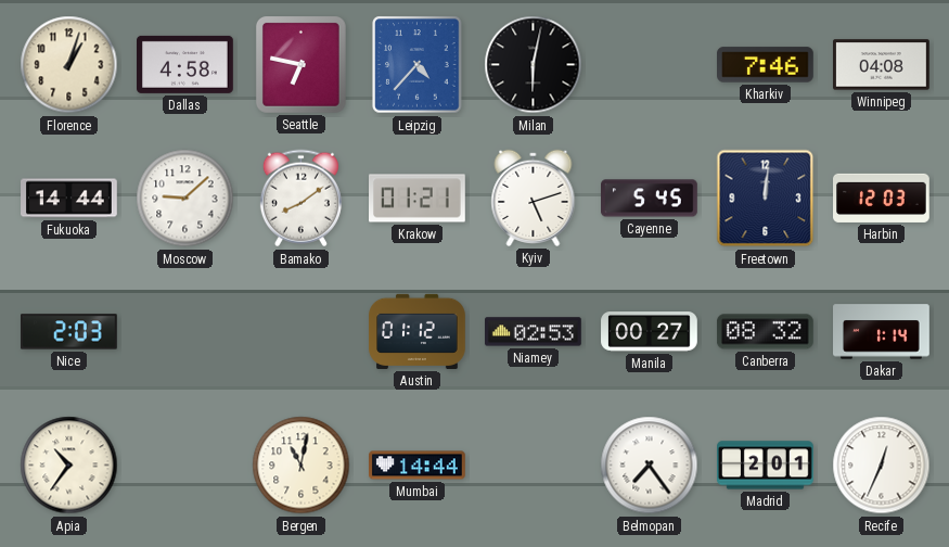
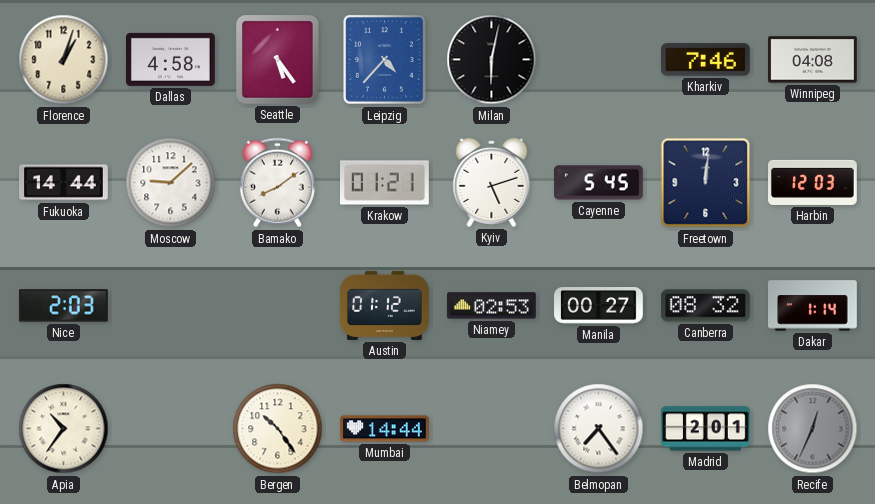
Seattle: 6:47 -> 5:24 (278, 60)
Bergen: 11:02 -> 10:24 (278, 429)
Recife dial: white -> grey (813, 429)
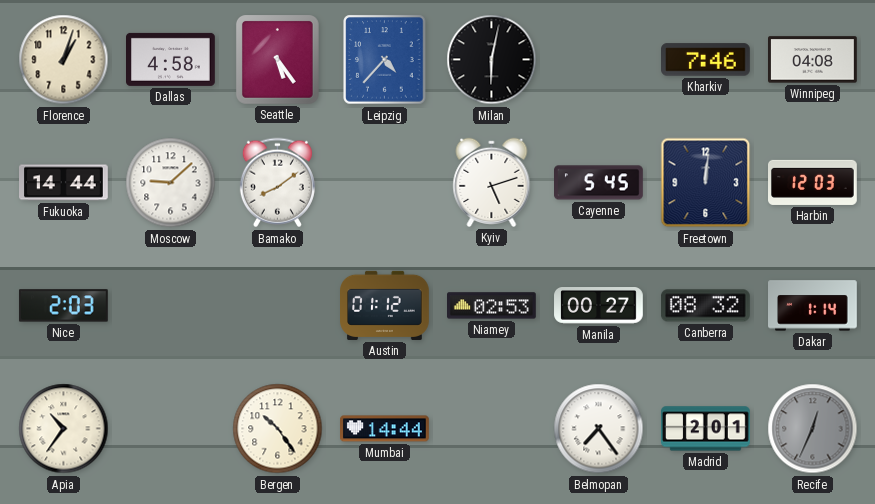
Krakow: 01:21 -> none (385, 183)
